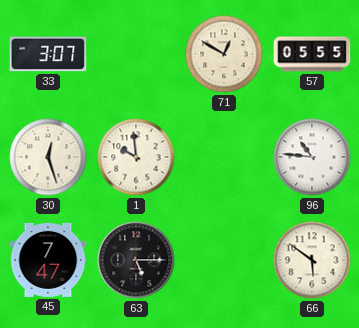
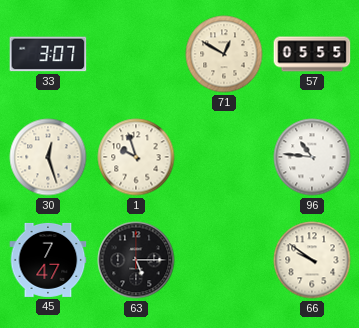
1: 9:59 -> 9:57 (136, 157)
66: 5:51 -> 9:51 (312, 260)
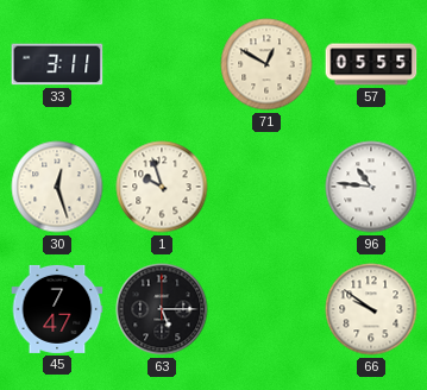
33: 3:07 -> 3:11 (57, 64)
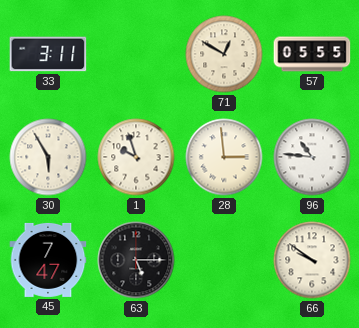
30: 12:27 -> 5:55 (48, 157)
28: none -> 2:59 (224, 157)
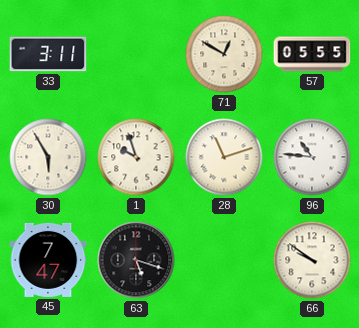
28: 2:59 -> 11:12 (224, 157)
63: 5:15 -> 5:18 (136, 260)
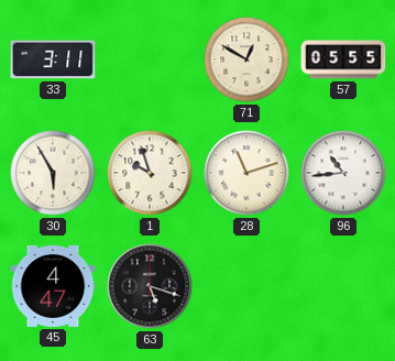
96: 10:46 -> 10:44 (343, 173)
45: 7:47 -> 4:47 (53, 286)
66: 9:51 -> none (312, 260)
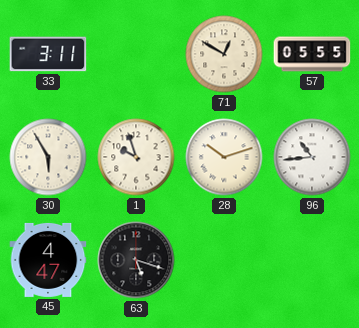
28: 11:12 -> 10:12 (224, 157)
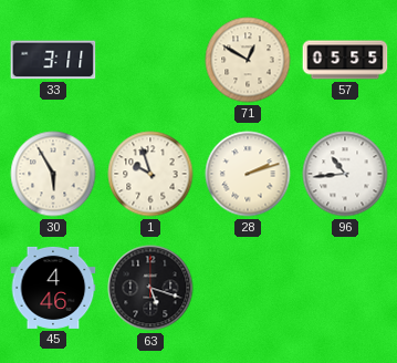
28: 10:12 -> 2:12 (248, 174)
45: 4:47 -> 4:46 (53, 288)
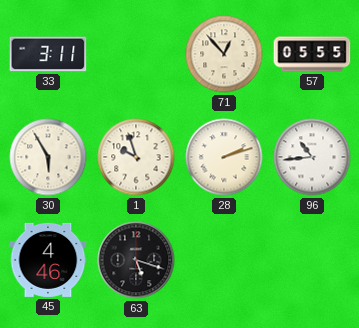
71: 12:50 -> 12:53 (224, 54)
